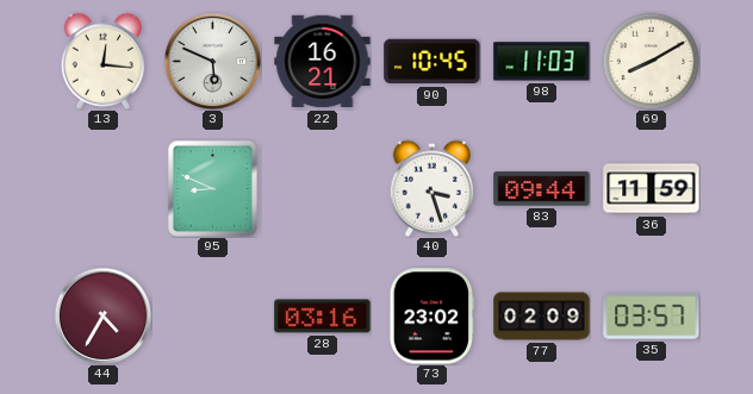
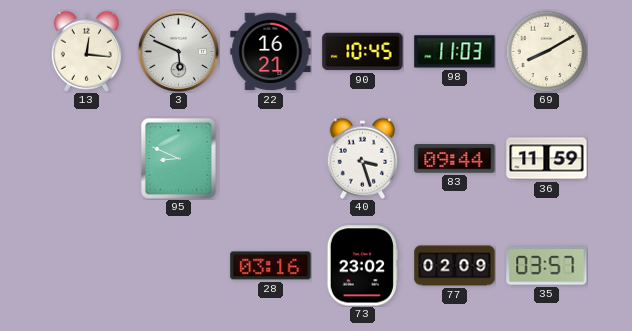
44: 4:35 -> none (102, 315)
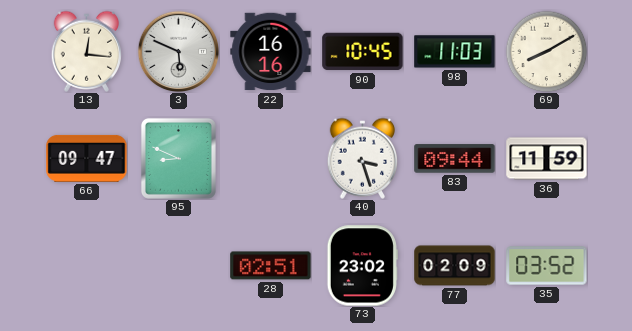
22: 16:21 -> 16:16 (271, 52)
66: none -> 09:47 (87, 158)
28: 03:16 -> 02:51 (271, 266)
35: 03:57 -> 03:52 (547, 266)
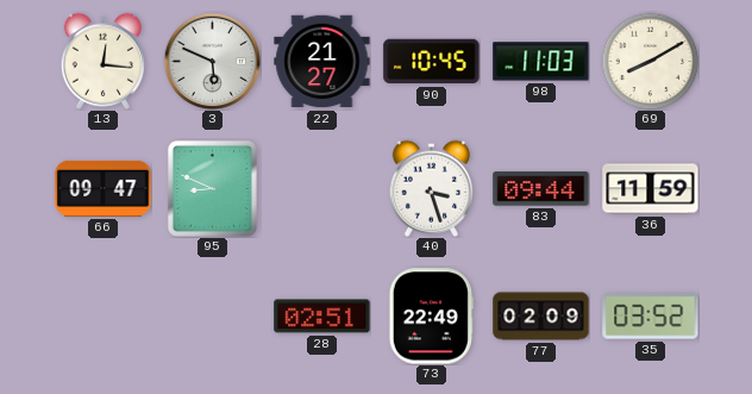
22: 16:16 -> 21:27 (322, 62)
73: 23:02 -> 22:49 (431, 317)
